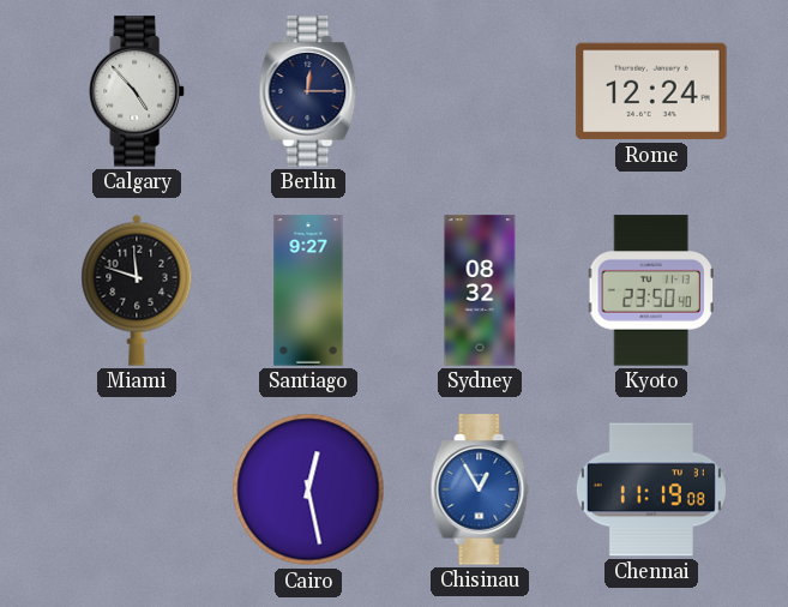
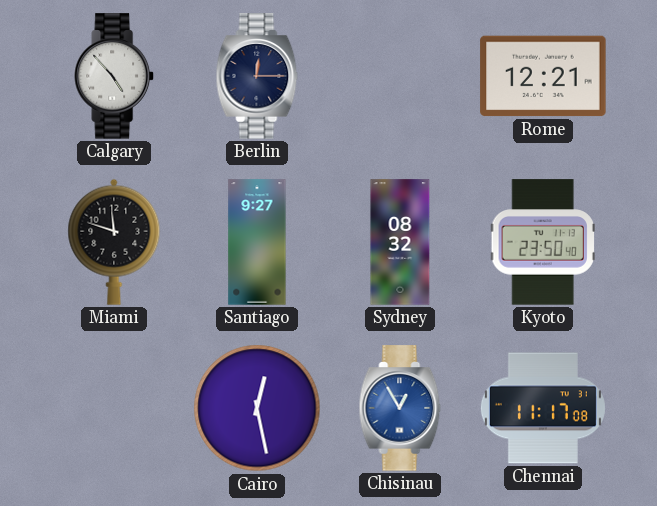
Rome: 12:24 -> 12:21 (543, 76)
Chennai: 11:19 -> 11:17 (543, 408)
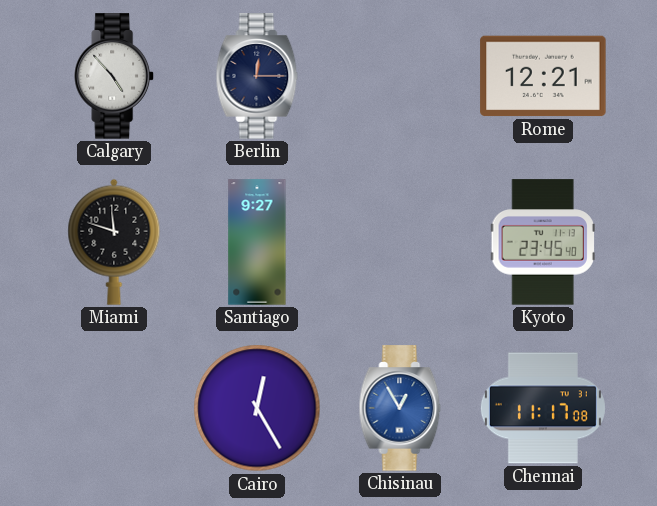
Sydney: 08:32 -> none (400, 242)
Kyoto: 23:50 -> 23:45 (543, 242)
Cairo: 12:28 -> 12:25 (257, 408)
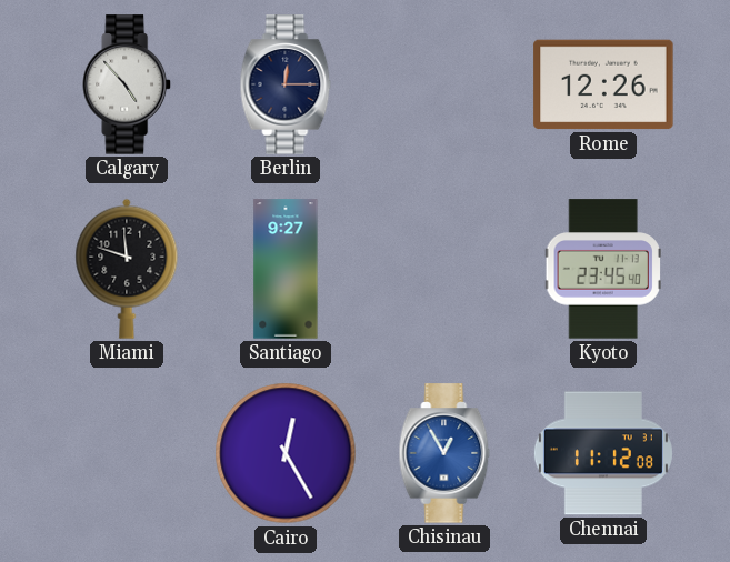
Rome: 12:21 -> 12:26 (603, 84)
Chennai: 11:17 -> 11:12 (603, 453)
